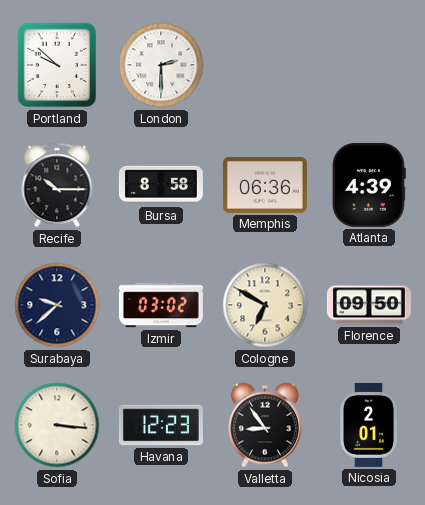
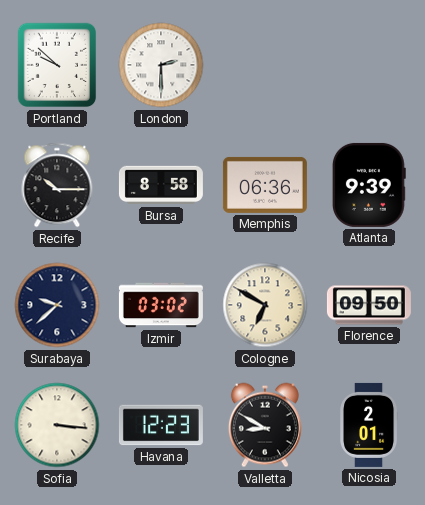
Atlanta: 4:39 -> 9:39 (369, 185)
Valletta: 8:54 -> 8:50 (265, 425)
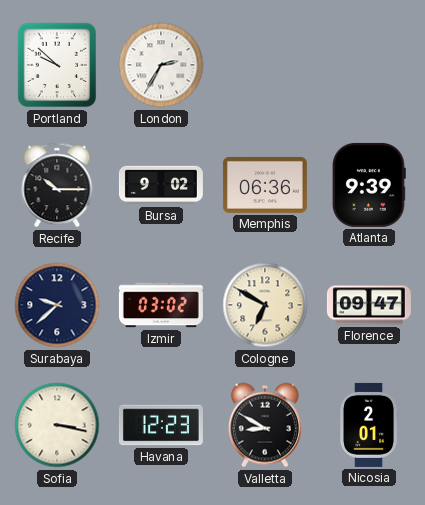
London: 2:30 -> 2:35 (161, 65)
Bursa: 8:58 -> 9:02 (161, 185)
Florence: 09:50 -> 09:47 (369, 305)
Sofia: 3:16 -> 3:17 (57, 425)
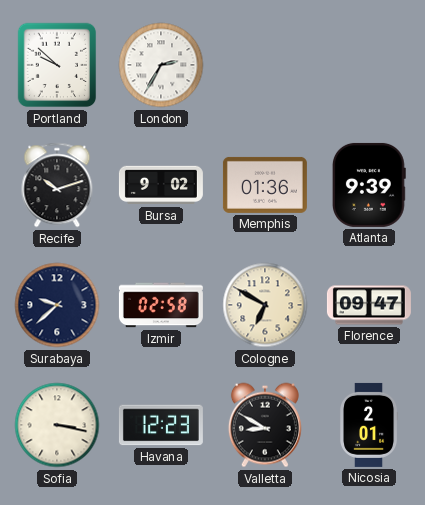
Recife: 10:15 -> 10:12 (57, 185)
Memphis: 06:36 -> 01:36 (265, 185)
Izmir: 03:02 -> 02:58 (161, 305)
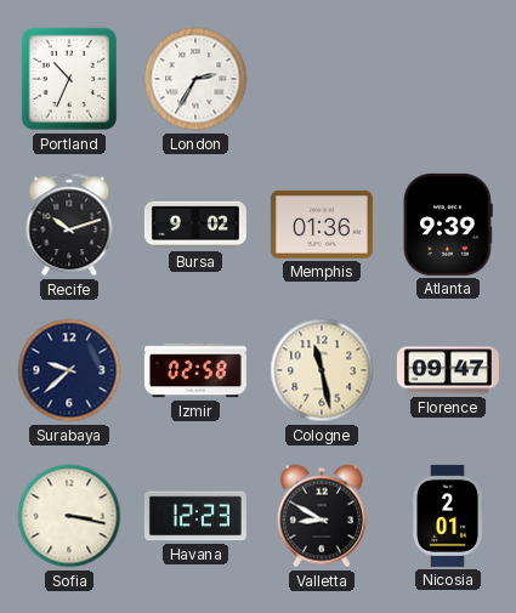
Portland: 9:52 -> 10:34 (69, 79)
Cologne: 6:50 -> 11:28 (322, 370)
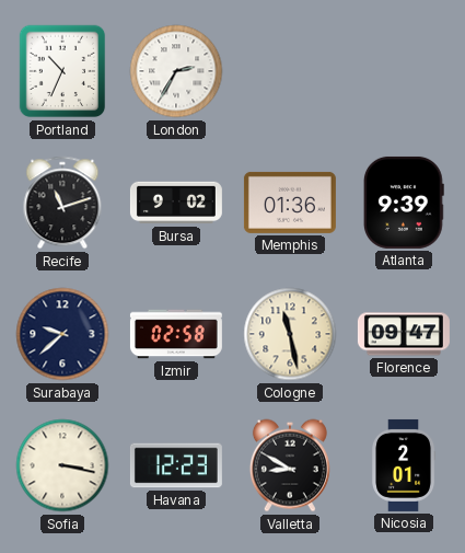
Recife: 10:12 -> 11:12 (62, 203)
